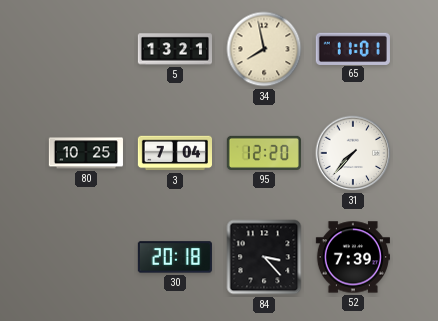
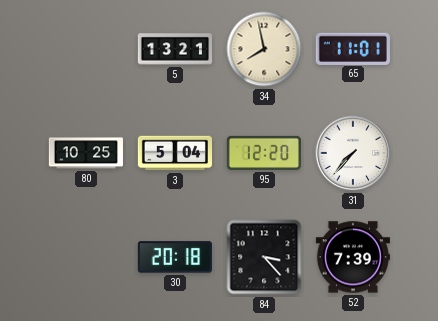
3: 7:04 -> 5:04 (174, 153)
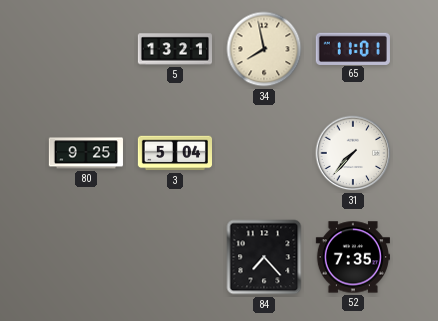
80: 10:25 -> 9:25 (86, 153)
95: 12:20 -> none (264, 153)
30: 20:18 -> none (175, 257)
84: 3:23 -> 7:23 (264, 257)
52: 7:39 -> 7:35 (353, 257)
